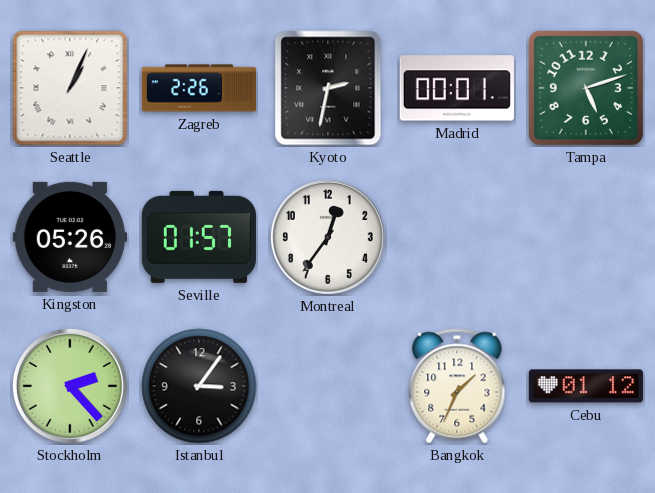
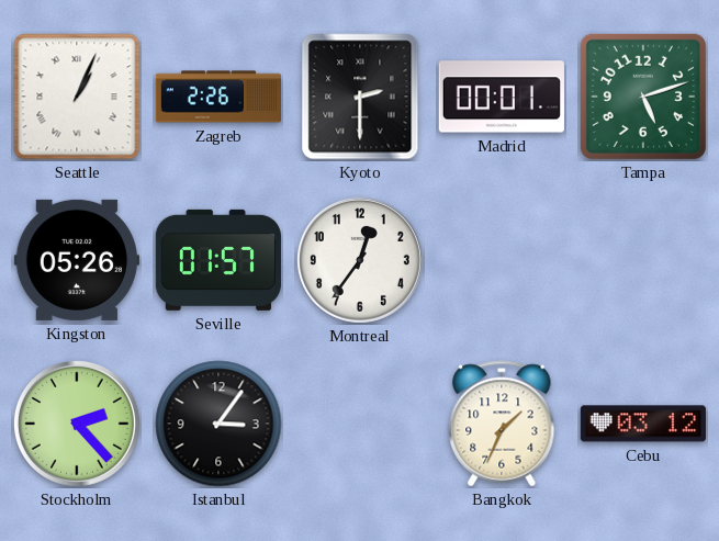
Kyoto: 2:32 -> 2:30 (360, 97)
Cebu: 01:12 -> 03:12 (643, 424)
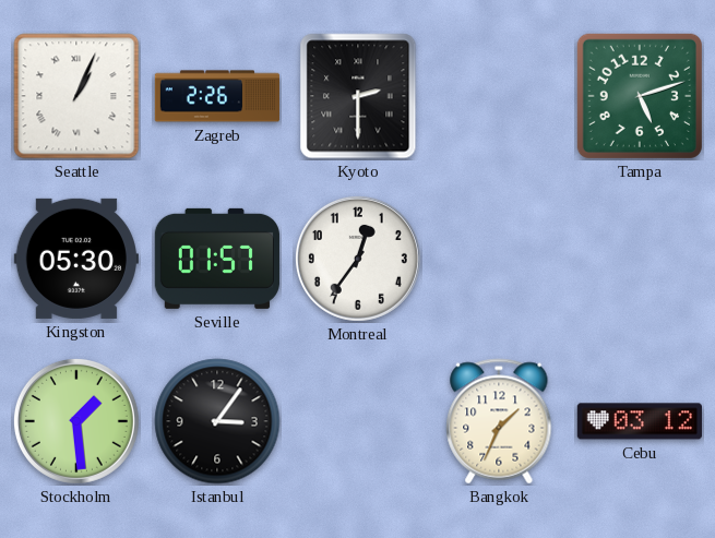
Madrid: 00:01 -> none (502, 97)
Kingston: 05:26 -> 05:30 (76, 259)
Stockholm: 2:23 -> 1:29 (76, 421)
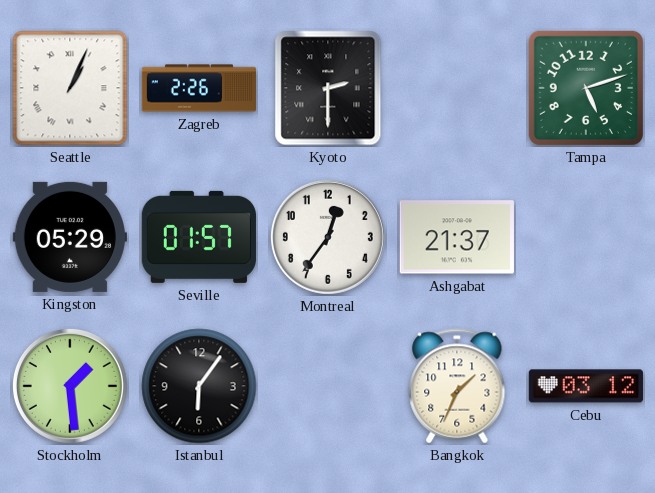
Kingston: 05:30 -> 05:29 (70, 237)
Ashgabat: none -> 21:37 (457, 237)
Istanbul: 3:06 -> 6:06 (199, 386)
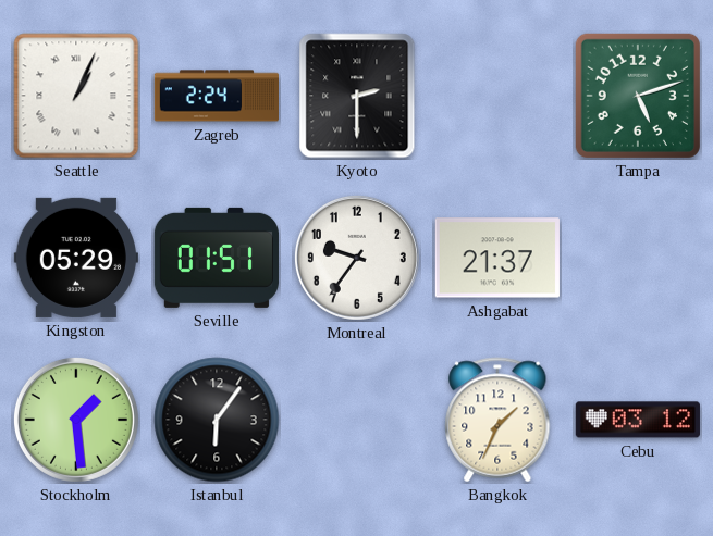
Zagreb: 2:26 -> 2:24 (216, 96)
Seville: 01:57 -> 01:51 (217, 258)
Montreal: 12:36 -> 9:36 (357, 258)
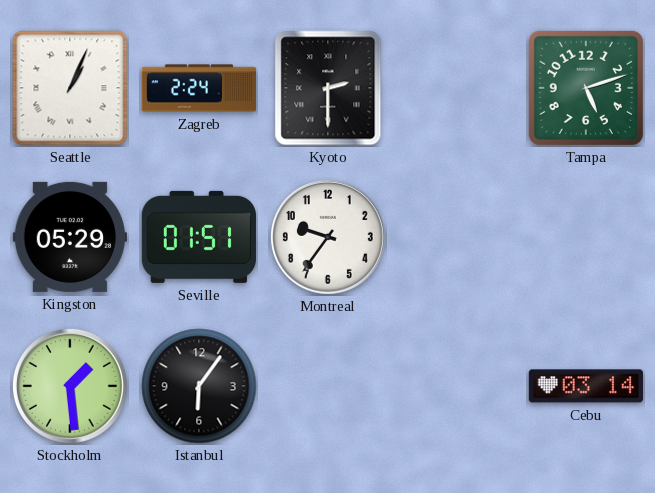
Ashgabat: 21:37 -> none (497, 258)
Bangkok: 1:34 -> none (497, 420)
Cebu: 03:12 -> 03:14 (586, 386)
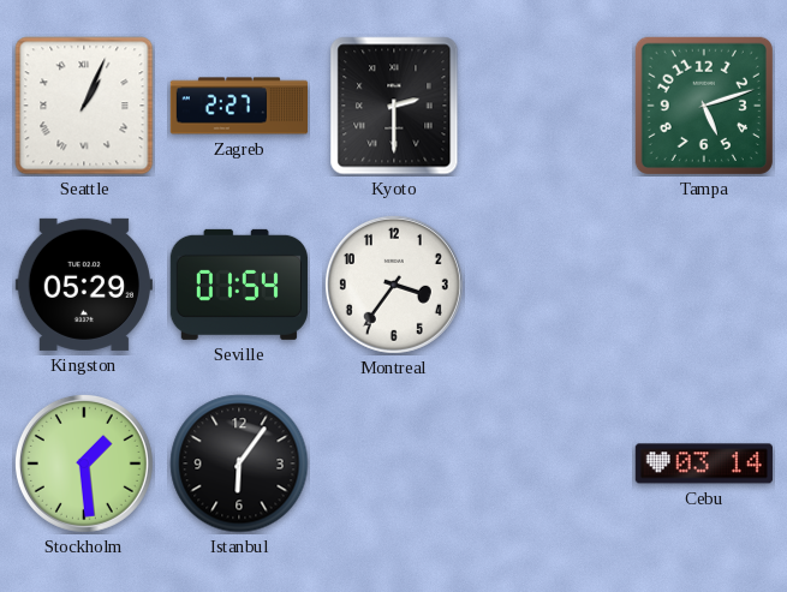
Zagreb: 2:24 -> 2:27 (238, 106)
Seville: 01:51 -> 01:54 (239, 285)
Montreal: 9:36 -> 3:36 (394, 285)
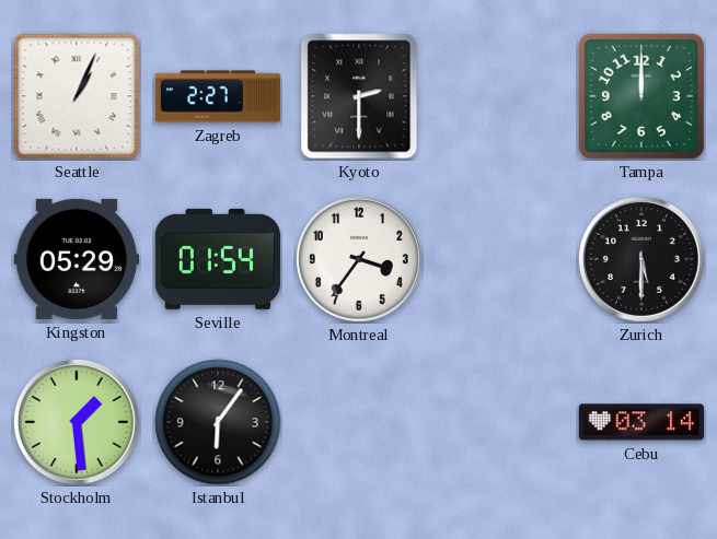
Tampa: 5:12 -> 12:00 (641, 96)
Zurich: none -> 5:30 (641, 259)
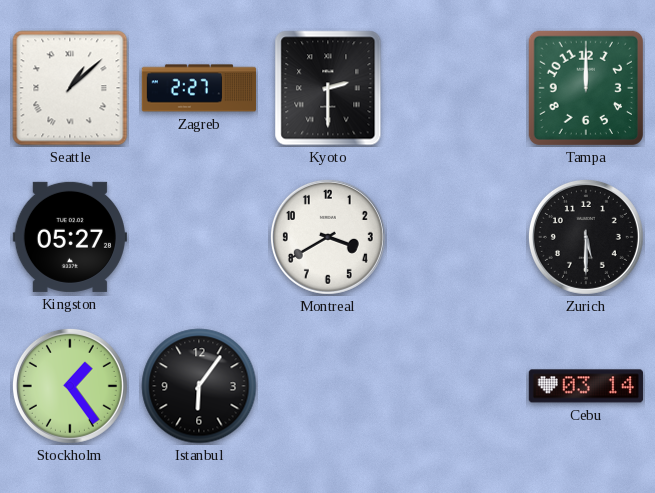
Seattle: 1:04 -> 1:08 (70, 88)
Kingston: 05:29 -> 05:27 (70, 237)
Seville: 01:54 -> none (218, 259)
Montreal: 3:36 -> 3:40 (328, 237)
Stockholm: 1:29 -> 1:24 (70, 386)
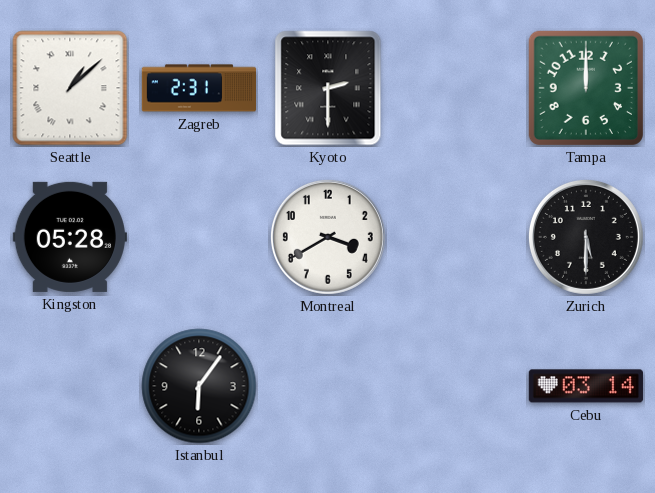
Zagreb: 2:27 -> 2:31 (198, 88)
Kingston: 05:27 -> 05:28 (70, 237)
Stockholm: 1:24 -> none (70, 386)
